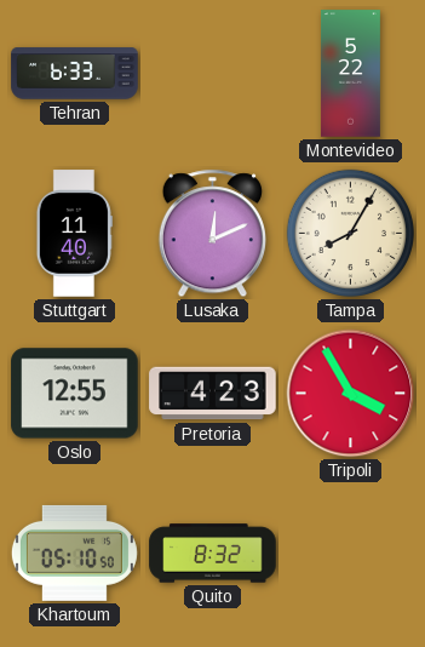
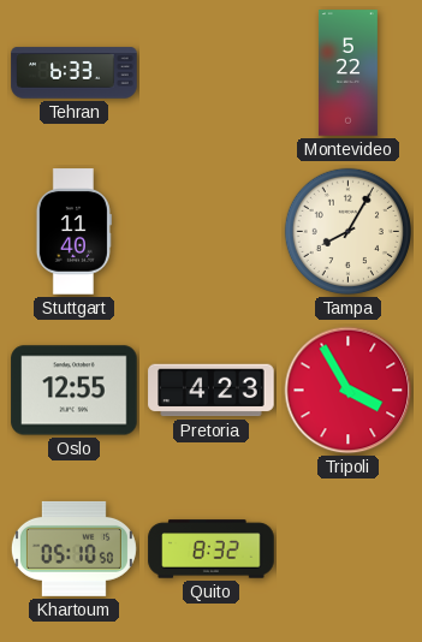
Lusaka: 12:11 -> none (212, 234)
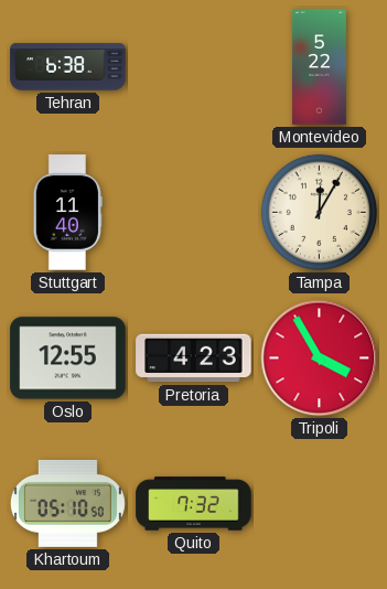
Tehran: 6:33 -> 6:38 (68, 67)
Tampa: 8:05 -> 12:05 (319, 212)
Quito: 8:32 -> 7:32 (194, 504)
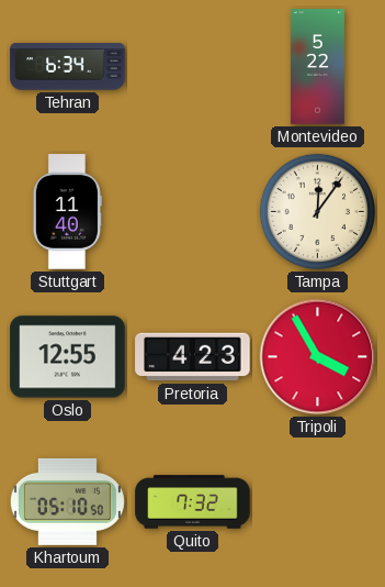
Tehran: 6:38 -> 6:34 (68, 67)
Tampa: 12:05 -> 12:06 (317, 211)
